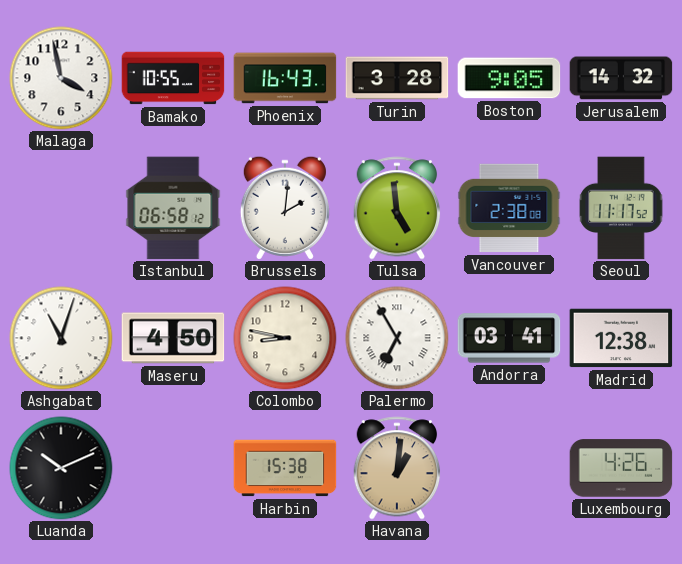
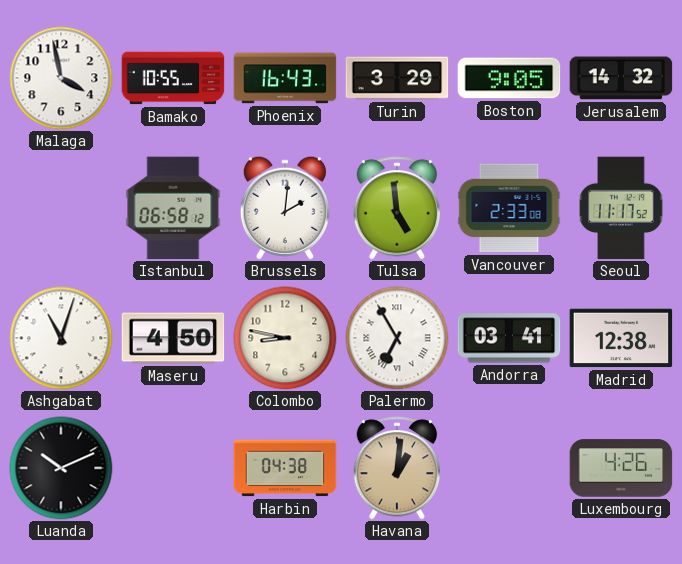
Turin: 3:28 -> 3:29 (397, 78)
Vancouver: 2:38 -> 2:33 (509, 208)
Harbin: 15:38 -> 04:38 (285, 468)
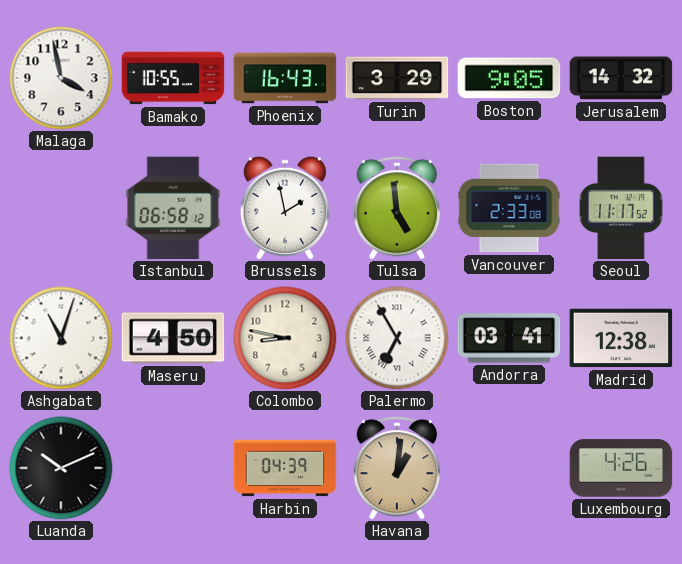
Brussels: 2:01 -> 1:58 (285, 208)
Harbin: 04:38 -> 04:39 (285, 468)
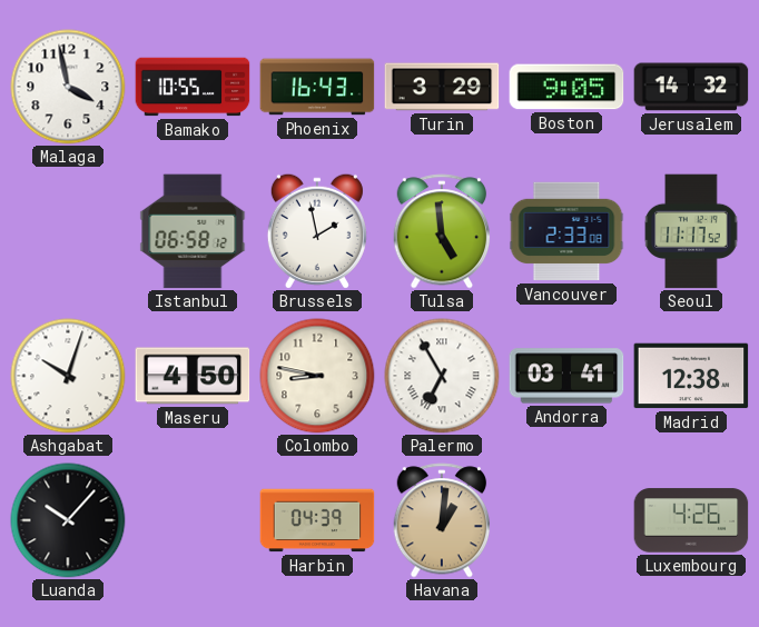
Ashgabat: 11:03 -> 10:03 (68, 376)
Luanda: 10:11 -> 10:07 (68, 520)
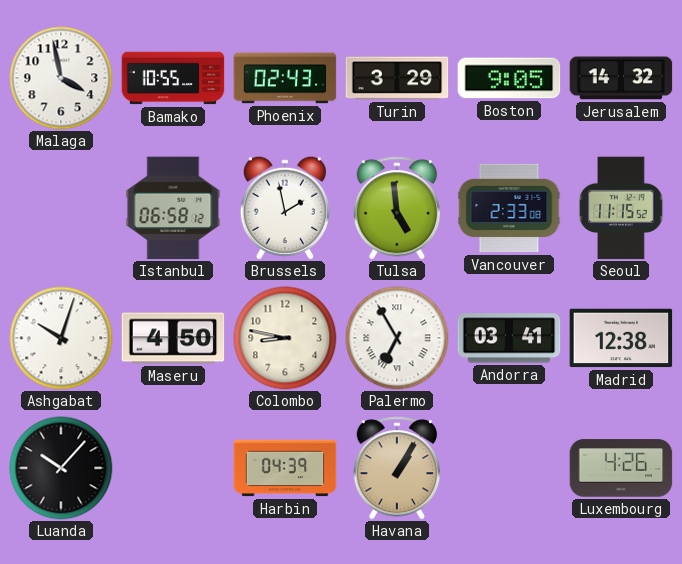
Phoenix: 16:43 -> 02:43 (285, 78)
Seoul: 11:17 -> 11:15 (621, 208)
Havana: 1:01 -> 1:05 (397, 468)
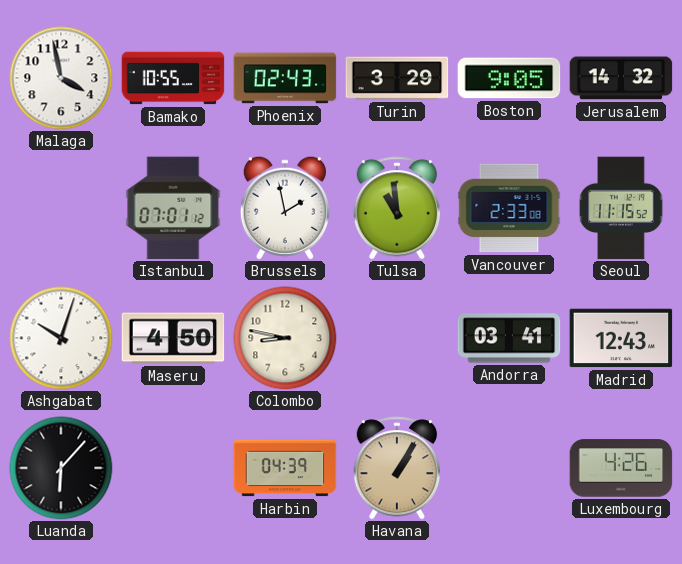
Istanbul: 06:58 -> 07:01 (173, 208)
Tulsa: 4:59 -> 10:59 (397, 208)
Palermo: 6:55 -> none (397, 338)
Madrid: 12:38 -> 12:43 (621, 338)
Luanda: 10:07 -> 6:07 (61, 468)
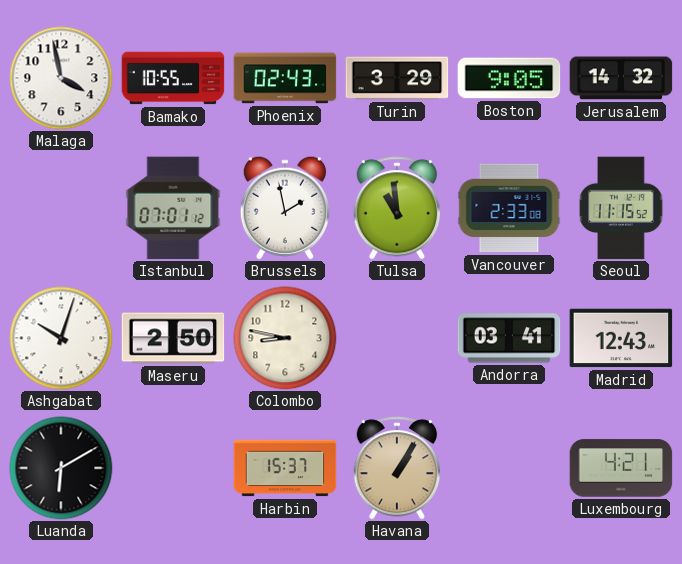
Maseru: 4:50 -> 2:50 (173, 338)
Luanda: 6:07 -> 6:10 (61, 468)
Harbin: 04:39 -> 15:37 (285, 468)
Luxembourg: 4:26 -> 4:21 (621, 468)
